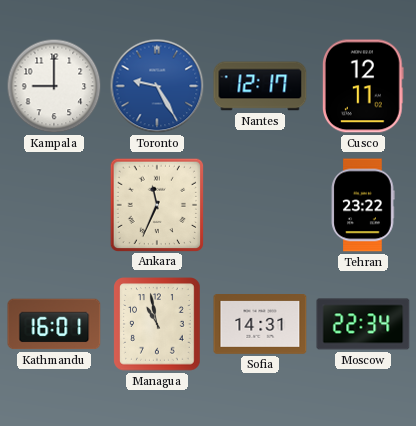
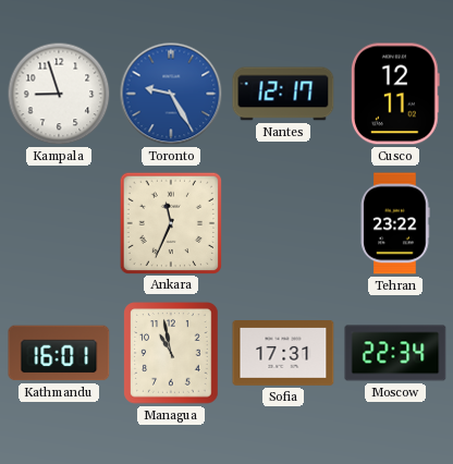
Kampala: 9:00 -> 8:57 (59, 94)
Sofia: 14:31 -> 17:31 (283, 354)
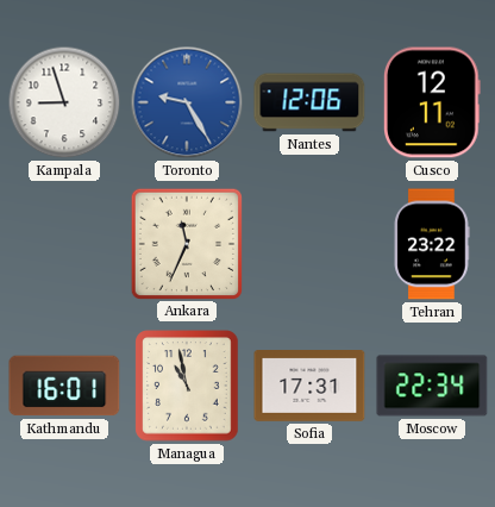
Nantes: 12:17 -> 12:06 (309, 102)
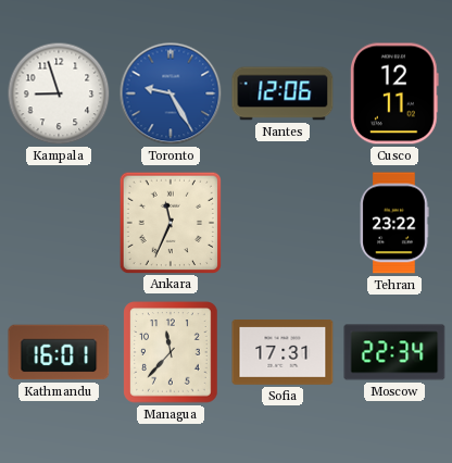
Managua: 10:58 -> 11:37 (171, 352)
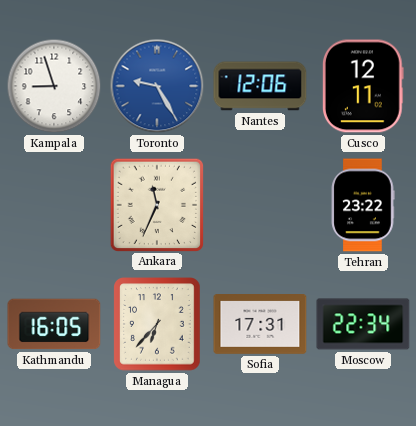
Kathmandu: 16:01 -> 16:05 (54, 324)
Managua: 11:37 -> 6:37 (157, 324)
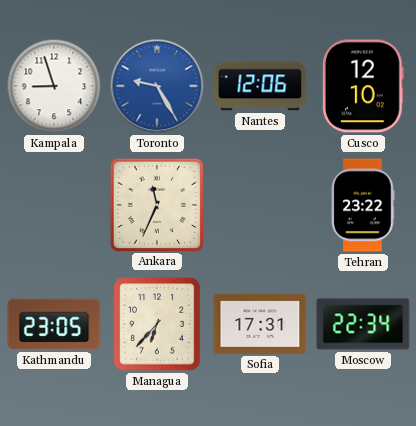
Cusco: 12:11 -> 12:10 (363, 86)
Kathmandu: 16:05 -> 23:05 (54, 324)
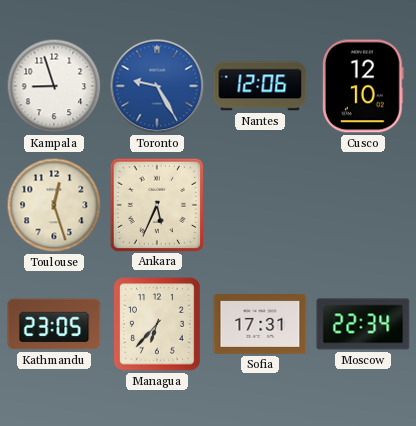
Toulouse: none -> 12:27 (54, 205)
Ankara: 11:34 -> 5:34 (156, 204)
Tehran: 23:22 -> none (363, 205)
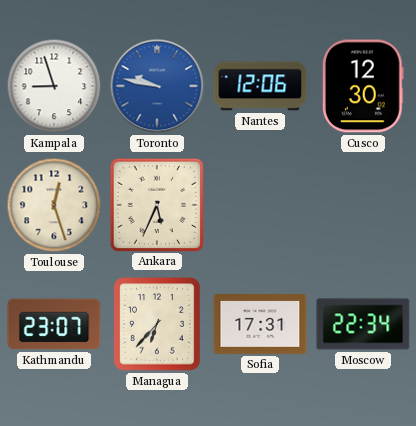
Toronto: 9:25 -> 9:47 (157, 86)
Cusco: 12:10 -> 12:30 (363, 86)
Kathmandu: 23:05 -> 23:07 (54, 324)
